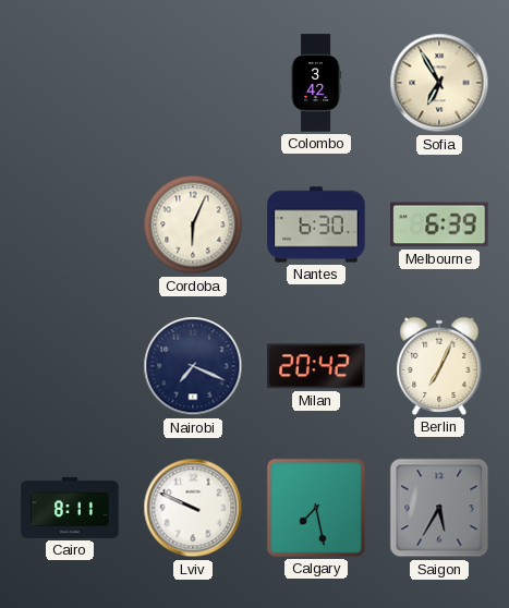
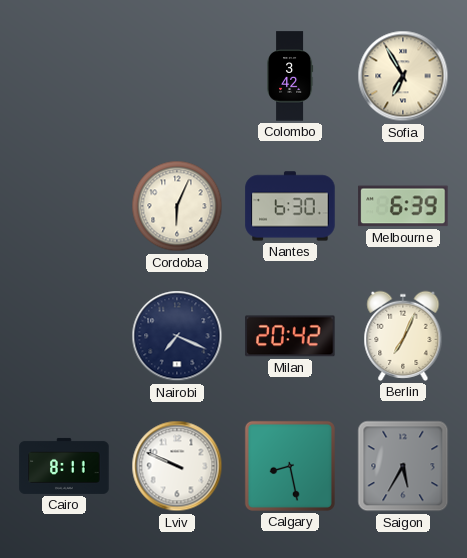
Calgary: 7:28 -> 8:28 (290, 466)
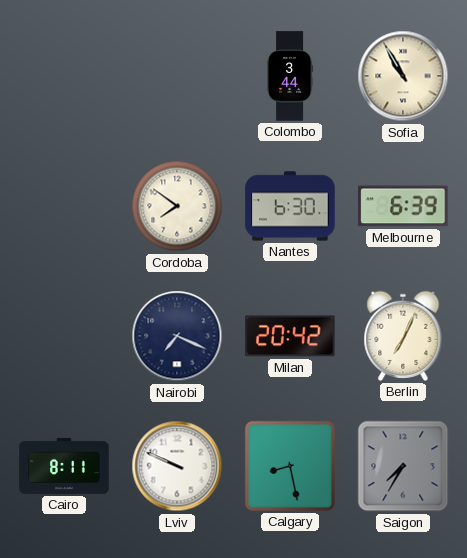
Colombo: 3:42 -> 3:44 (291, 76)
Sofia: 6:55 -> 10:55 (403, 76)
Cordoba: 6:04 -> 7:51 (177, 206)
Saigon: 5:35 -> 7:35 (403, 466)
